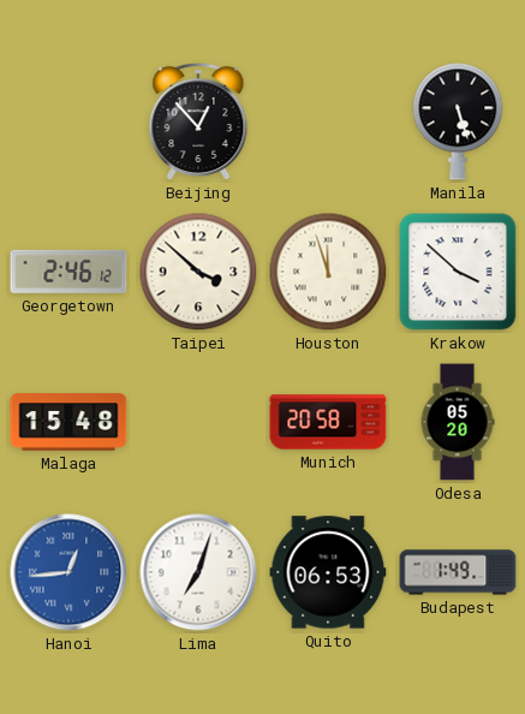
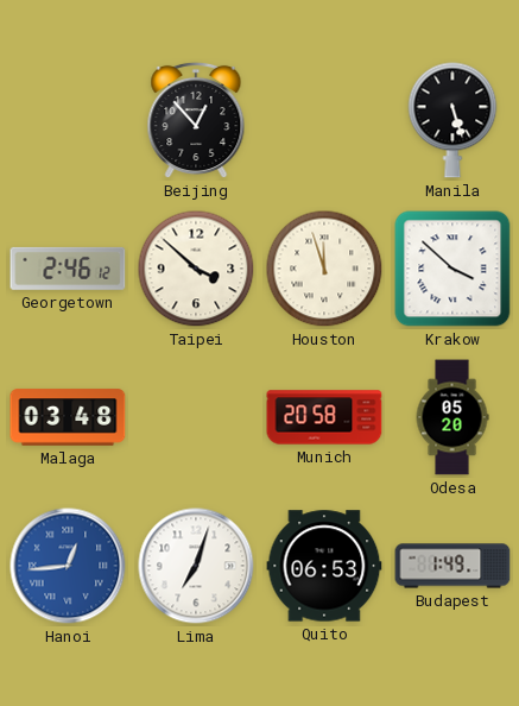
Malaga: 15:48 -> 03:48 (68, 417)
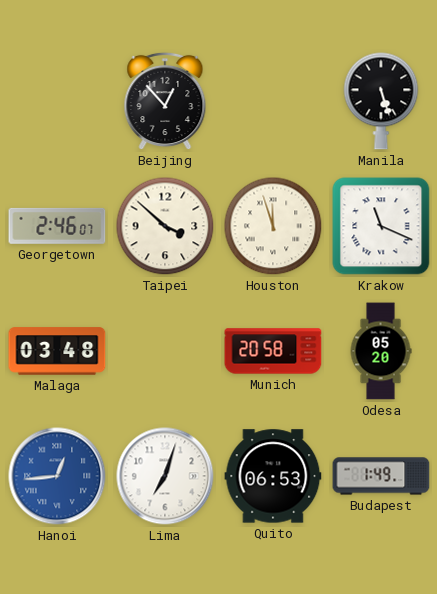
Georgetown: 2:46:12 -> 2:46:07 (57, 226)
Krakow: 3:52 -> 11:19 (381, 226)
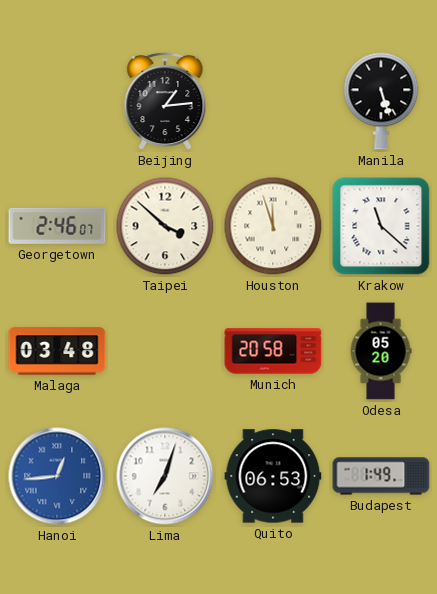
Beijing: 12:53 -> 1:14 (165, 101)
Krakow: 11:19 -> 11:22 (381, 226)
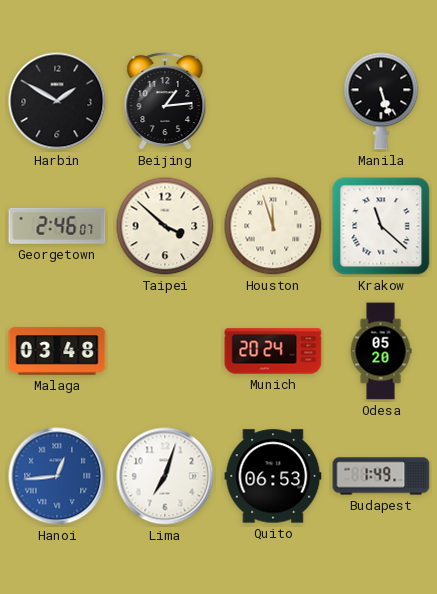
Harbin: none -> 1:50 (57, 101)
Munich: 20:58 -> 20:24 (273, 351)
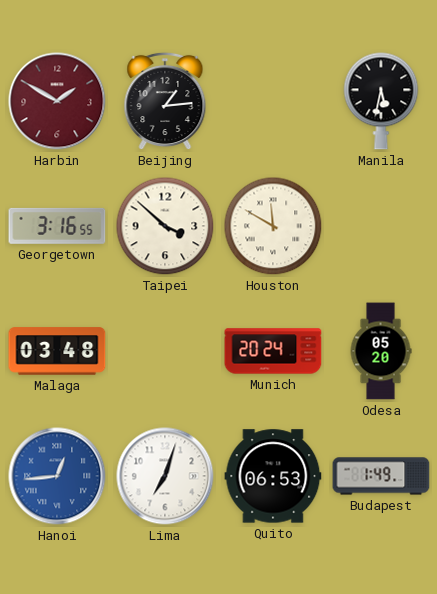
Harbin dial: black -> burgundy (57, 101)
Manila: 5:27 -> 5:32 (381, 101)
Georgetown: 2:46 -> 3:16 (57, 226)
Houston: 11:57 -> 11:50 (273, 226)
Krakow: 11:22 -> none (381, 226)
